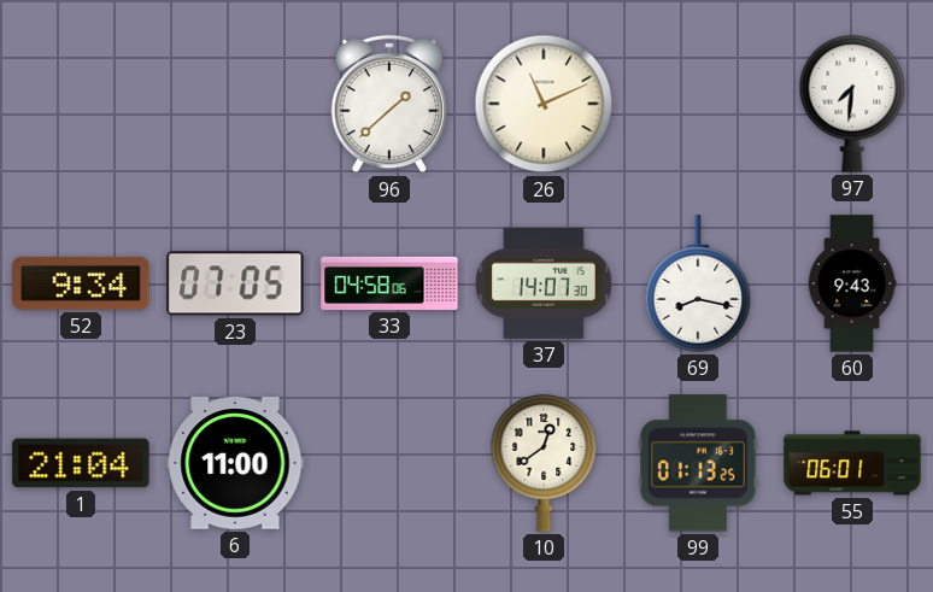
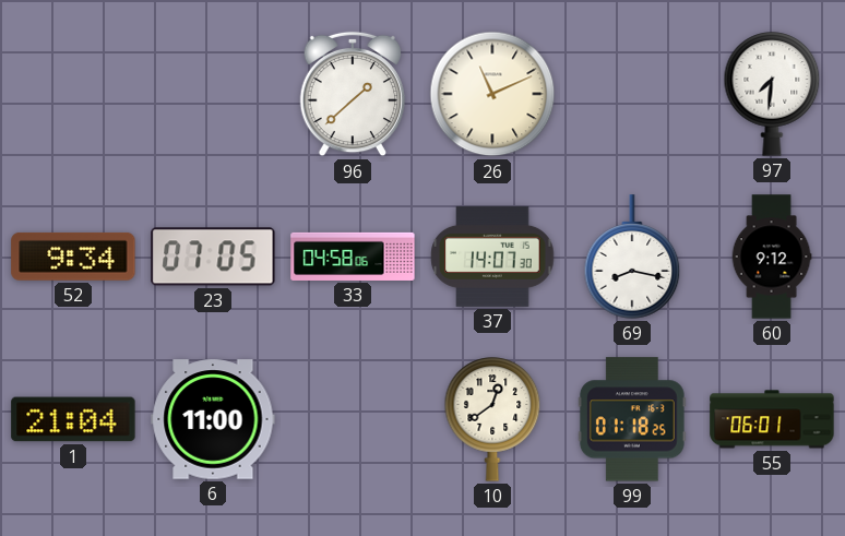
60: 9:43 -> 9:12 (772, 257)
99: 01:13 -> 01:18 (632, 419)
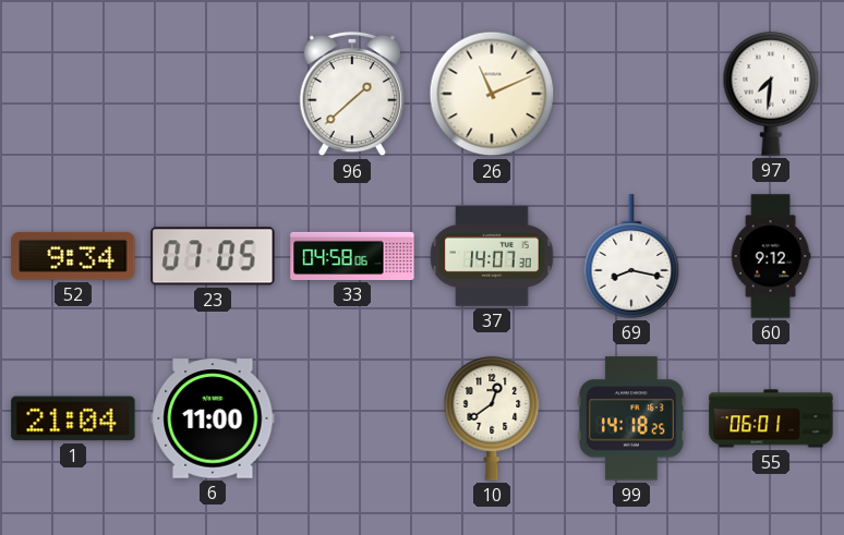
99: 01:18 -> 14:18 (631, 418)
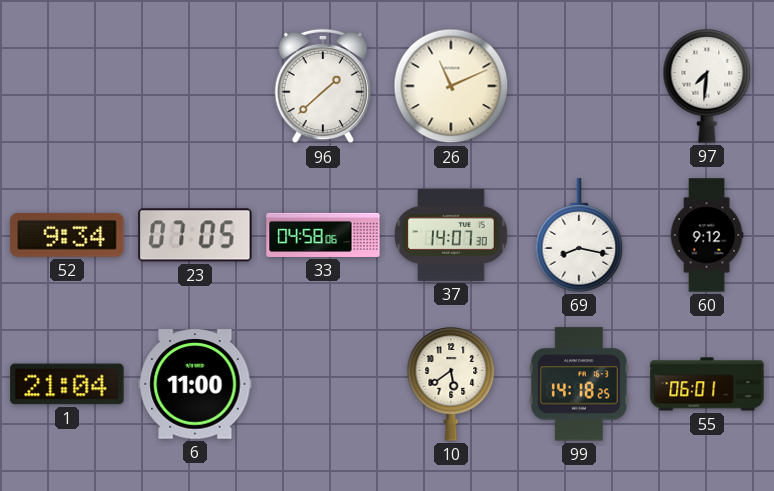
10: 12:39 -> 5:39 (451, 384)
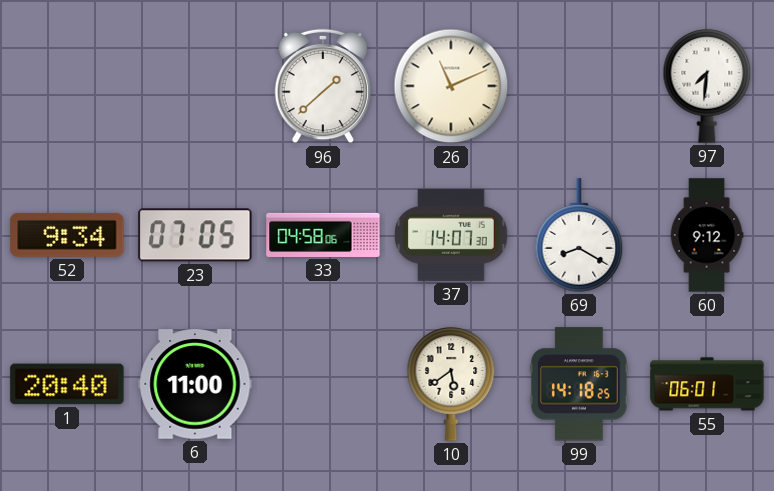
69: 8:17 -> 8:20 (579, 235)
1: 21:04 -> 20:40 (67, 384)
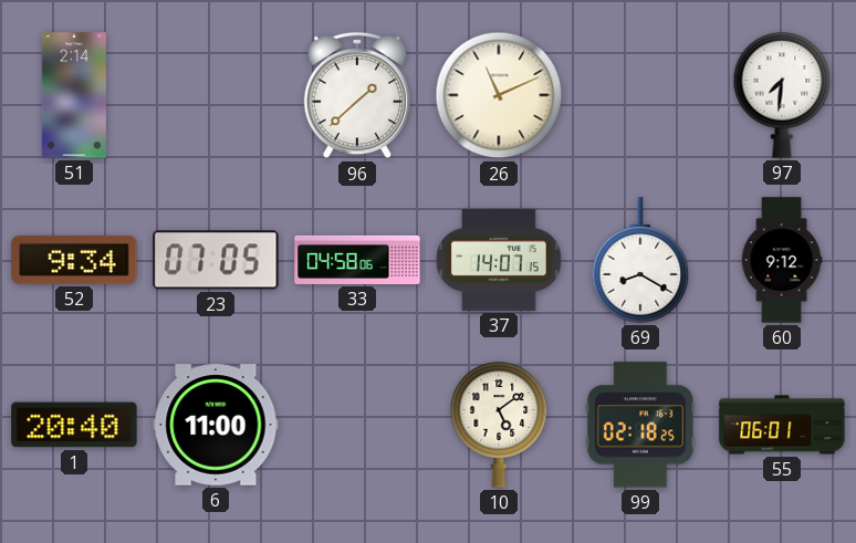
51: none -> 2:14 (74, 95)
37: 14:07:30 -> 14:07:15 (499, 260)
10: 5:39 -> 5:09 (499, 425)
99: 14:18 -> 02:18 (640, 425)
